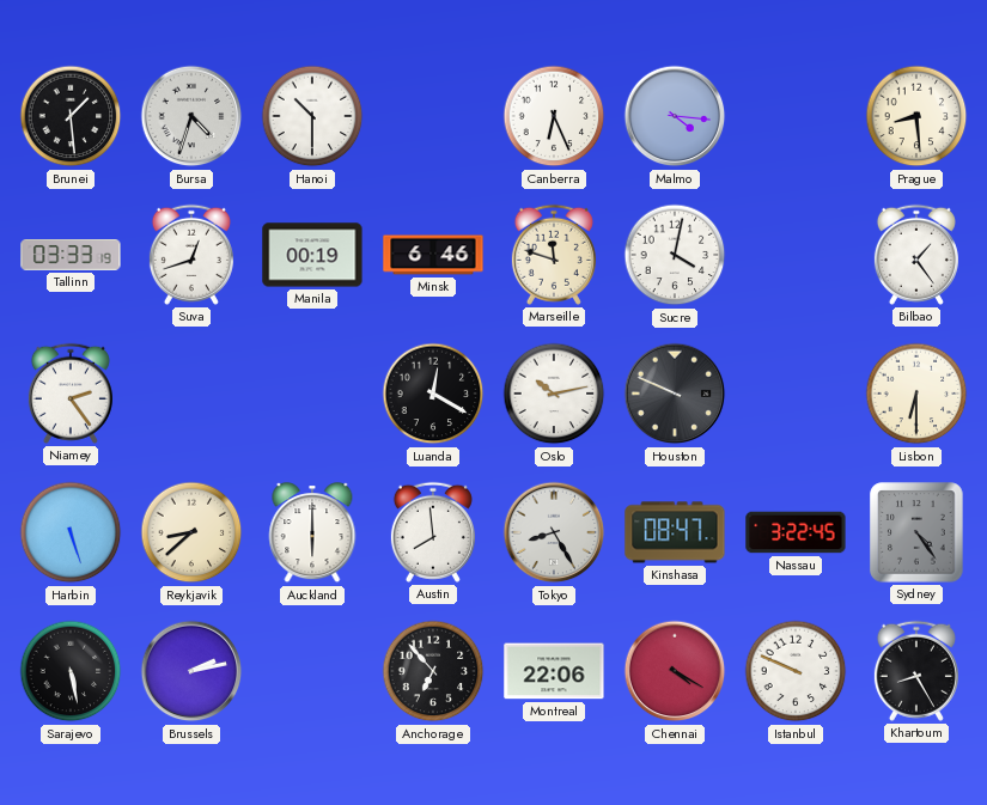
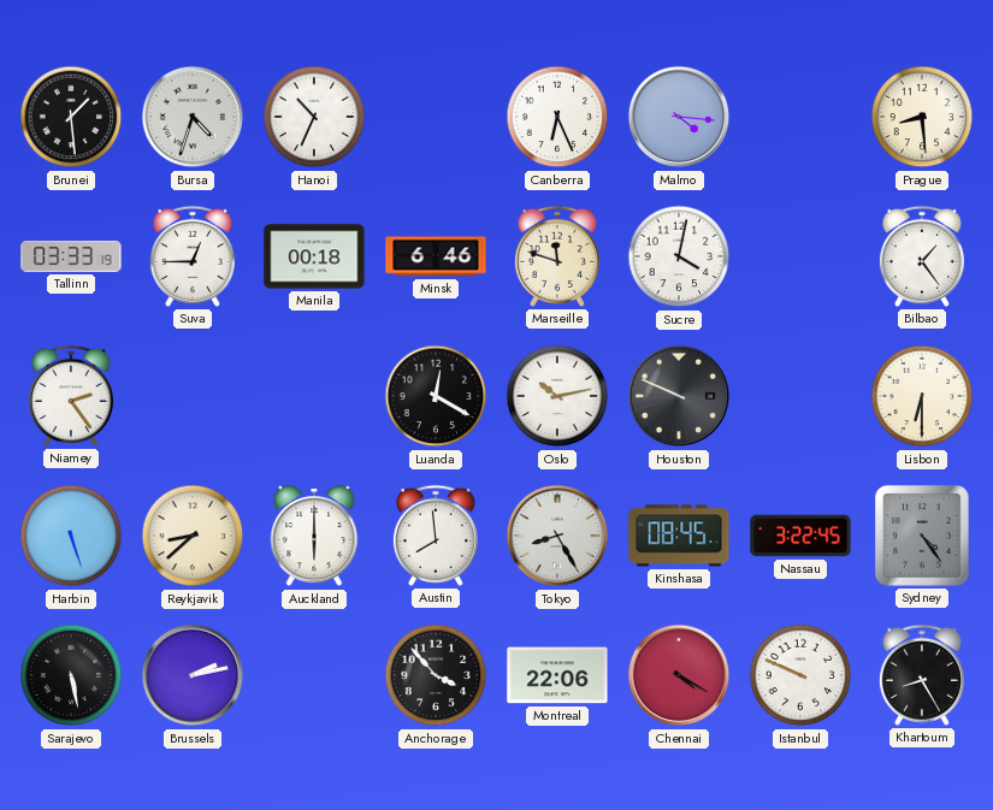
Hanoi: 10:30 -> 10:34 (314, 117)
Suva: 12:42 -> 12:45 (193, 256)
Manila: 00:19 -> 00:18 (314, 256)
Kinshasa: 08:47 -> 08:45 (679, 536)
Anchorage: 6:53 -> 3:53 (436, 675)
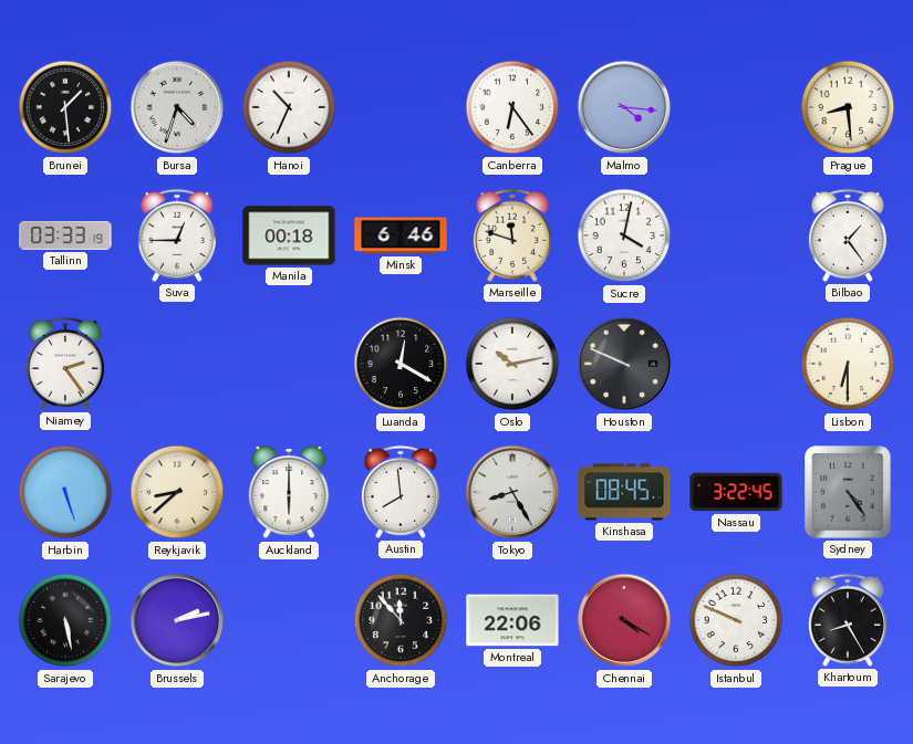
Canberra: 6:26 -> 6:24 (512, 107)
Anchorage: 3:53 -> 11:53 (401, 620)
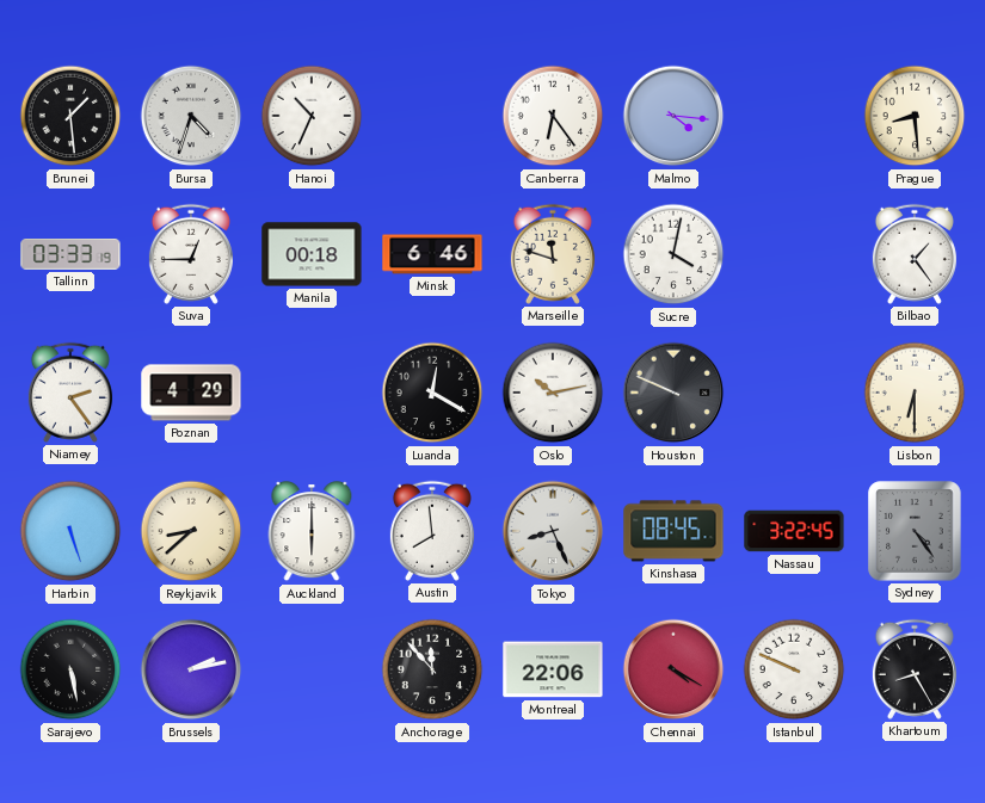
Poznan: none -> 4:29 (191, 393)
Tokyo: 8:25 -> 8:26 (553, 531)
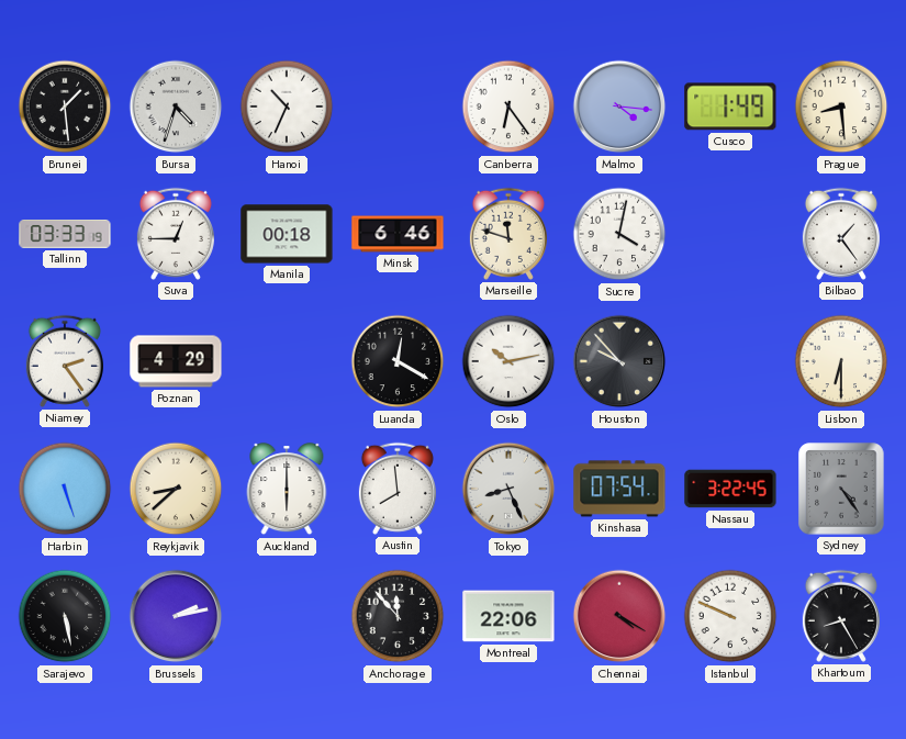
Cusco: none -> 1:49 (730, 107)
Houston: 9:49 -> 9:53 (619, 361)
Kinshasa: 08:45 -> 07:54 (619, 489)
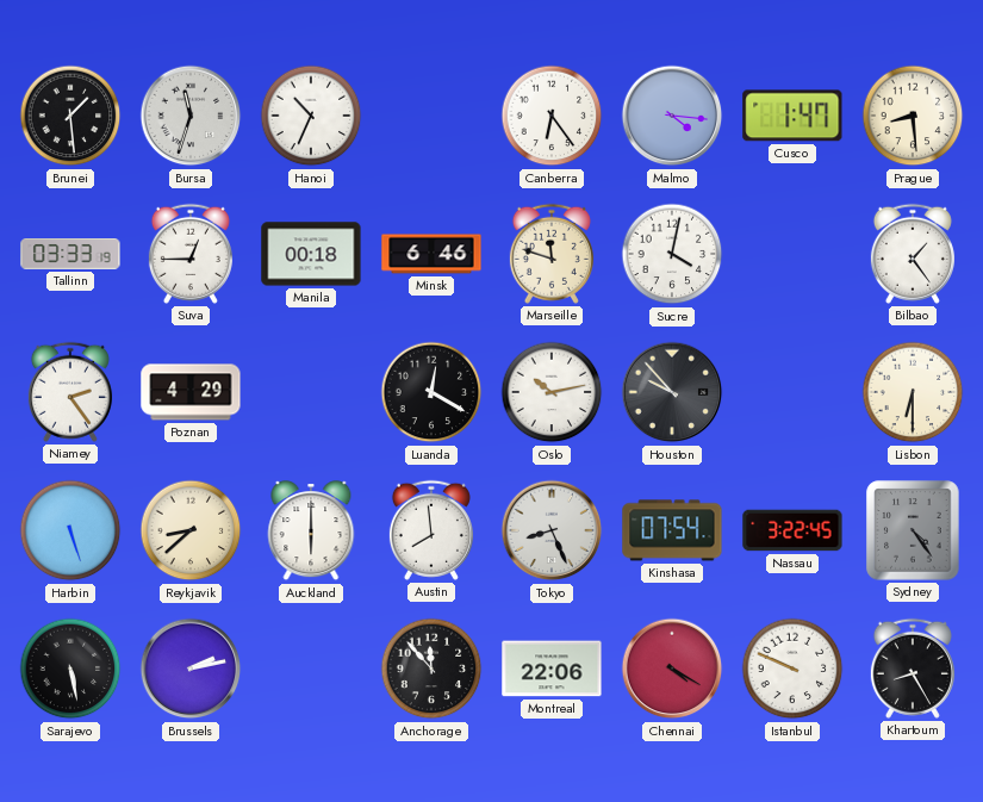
Bursa: 4:33 -> 11:33 (191, 116)
Cusco: 1:49 -> 1:47 (792, 116)
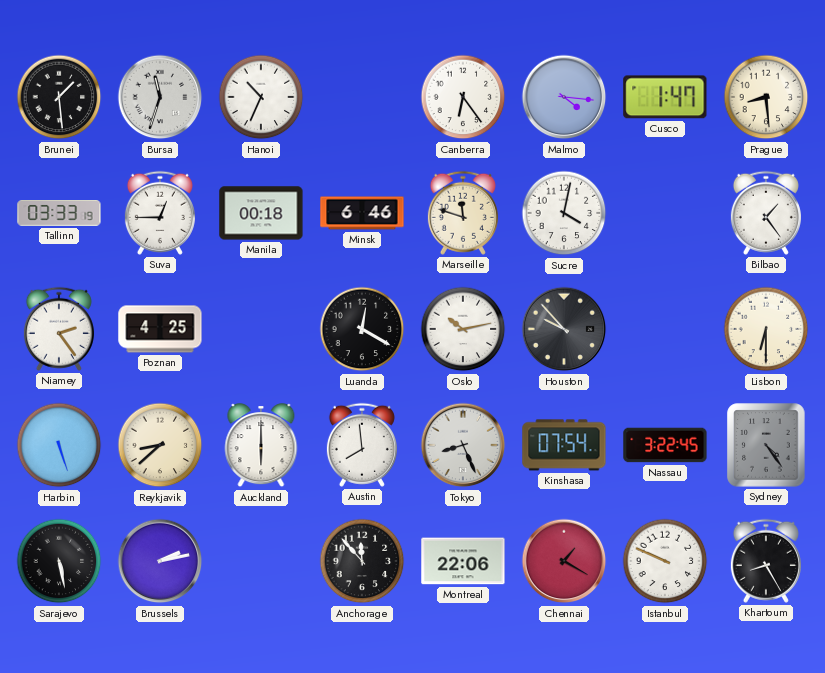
Poznan: 4:29 -> 4:25 (160, 329)
Chennai: 4:20 -> 1:20 (564, 561)
